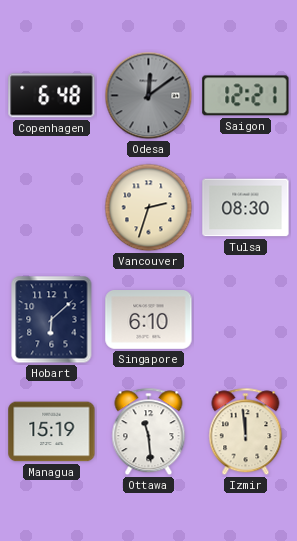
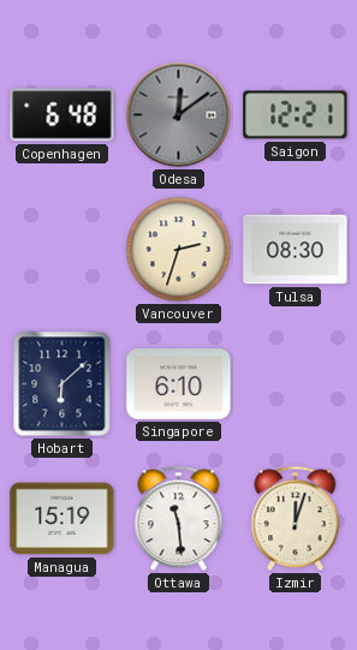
Izmir: 11:59 -> 12:03 (296, 519)
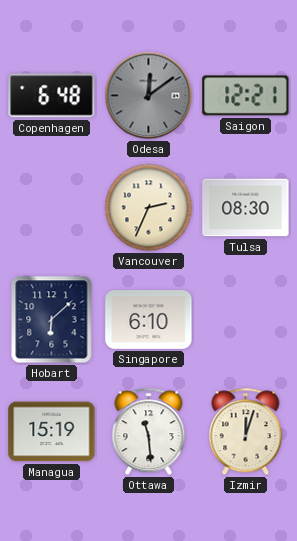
Vancouver: 2:33 -> 2:34 (149, 208)
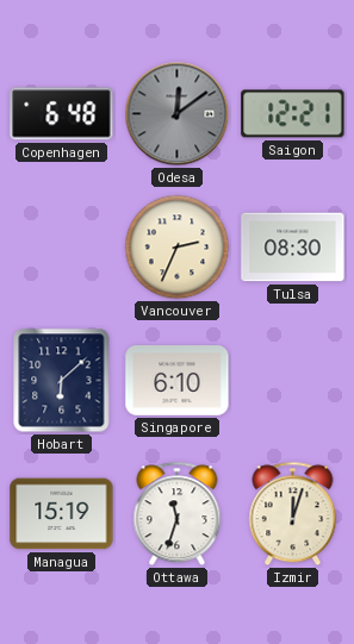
Ottawa: 11:29 -> 11:33 (178, 514)
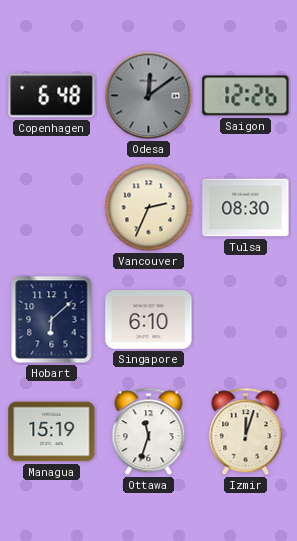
Saigon: 12:21 -> 12:26 (246, 96)
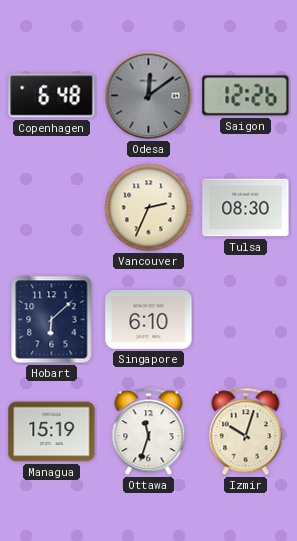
Izmir: 12:03 -> 10:03 (246, 432)
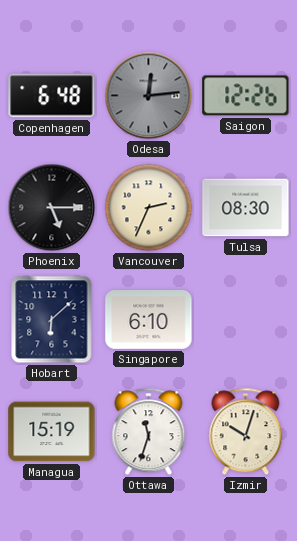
Odesa: 12:09 -> 12:14 (149, 96)
Phoenix: none -> 5:15 (52, 208)
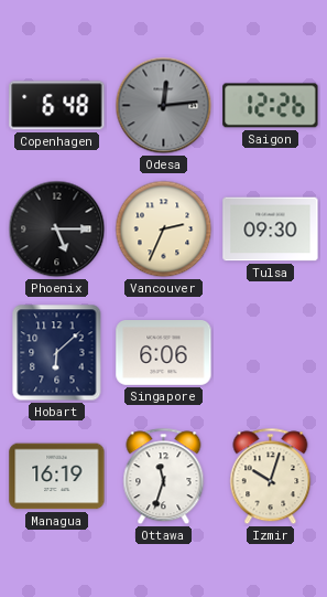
Tulsa: 08:30 -> 09:30 (271, 230)
Singapore: 6:10 -> 6:06 (164, 353)
Managua: 15:19 -> 16:19 (57, 477)
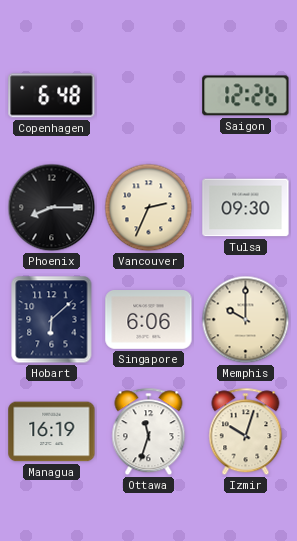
Odesa: 12:14 -> none (164, 106)
Phoenix: 5:15 -> 8:15 (52, 208)
Memphis: none -> 10:00 (246, 320)
